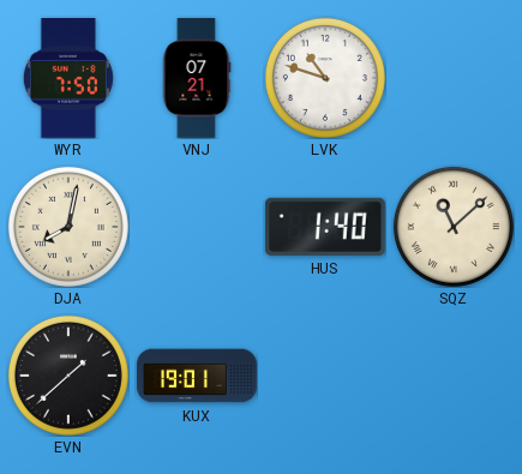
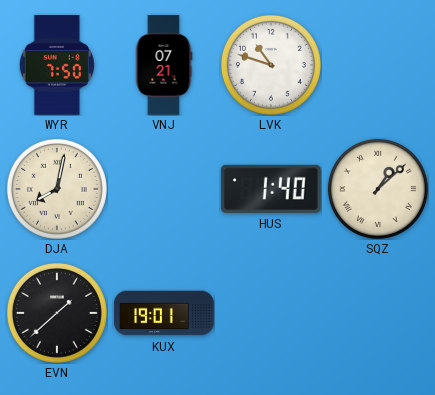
SQZ: 11:08 -> 1:08 (378, 189)
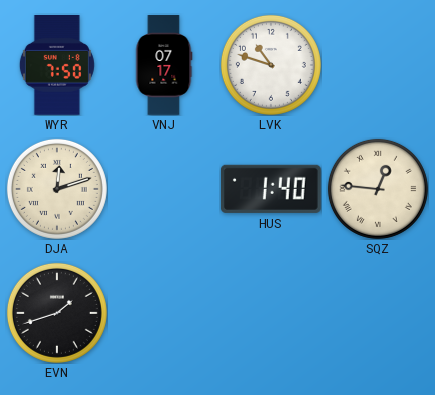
VNJ: 07:21 -> 07:17 (164, 65)
DJA: 8:02 -> 12:12 (57, 189)
SQZ: 1:08 -> 12:46 (378, 189)
EVN: 1:38 -> 1:42 (57, 313)
KUX: 19:01 -> none (164, 313)
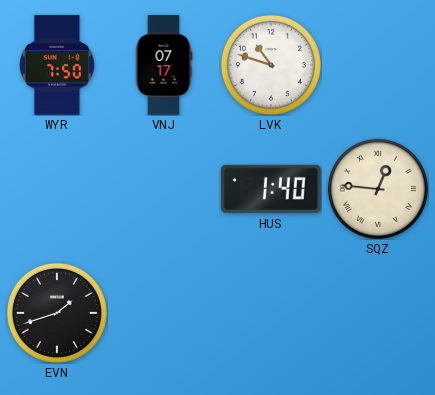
DJA: 12:12 -> none (57, 189)
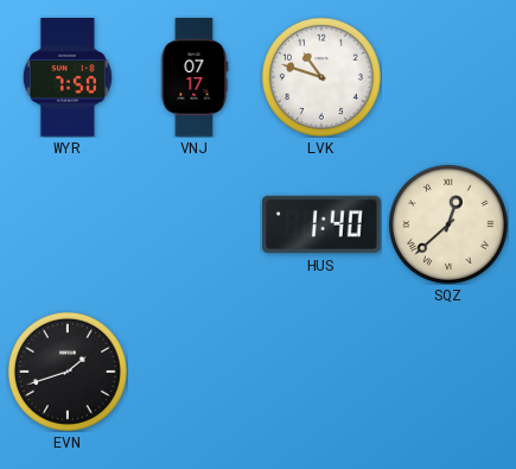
SQZ: 12:46 -> 12:38 (448, 224)
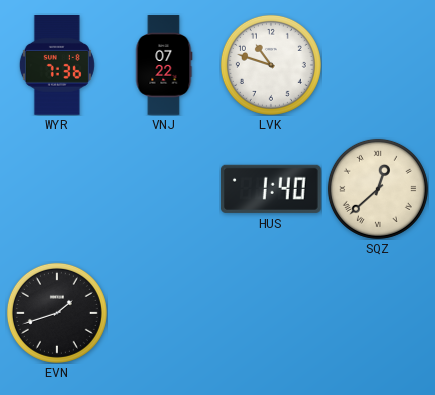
WYR: 7:50 -> 7:36 (57, 66)
VNJ: 07:17 -> 07:22 (164, 65)
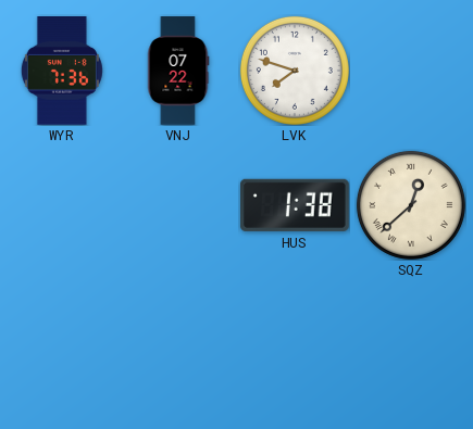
LVK: 10:48 -> 7:48 (295, 71)
HUS: 1:40 -> 1:38 (295, 205)
EVN: 1:42 -> none (57, 313)
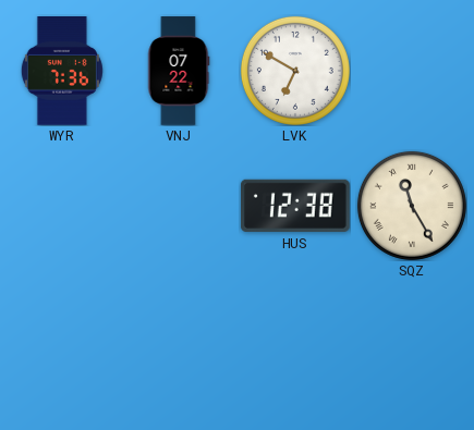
LVK: 7:48 -> 6:50 (295, 71)
HUS: 1:38 -> 12:38 (295, 206)
SQZ: 12:38 -> 11:25 (412, 206)
